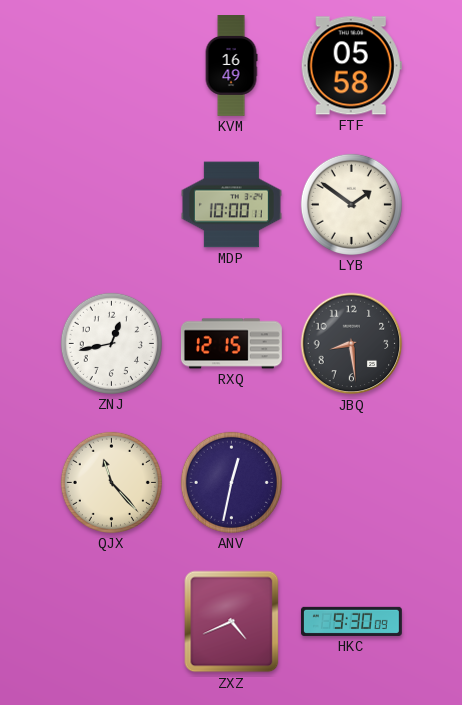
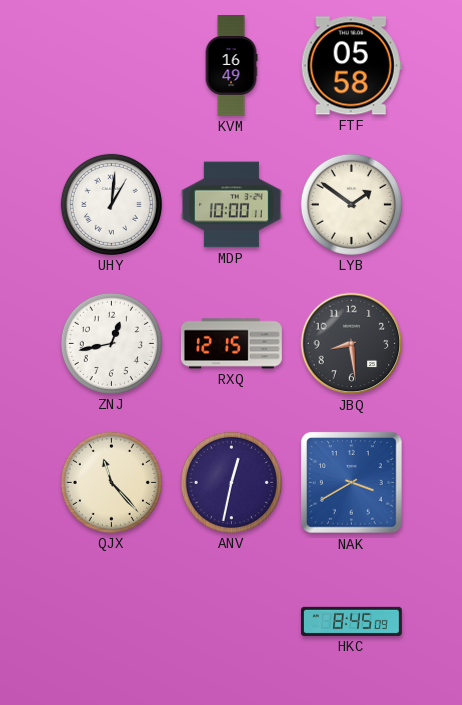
UHY: none -> 1:01 (111, 204)
NAK: none -> 3:40 (352, 483)
ZXZ: 4:41 -> none (232, 622)
HKC: 9:30 -> 8:45 (351, 621)
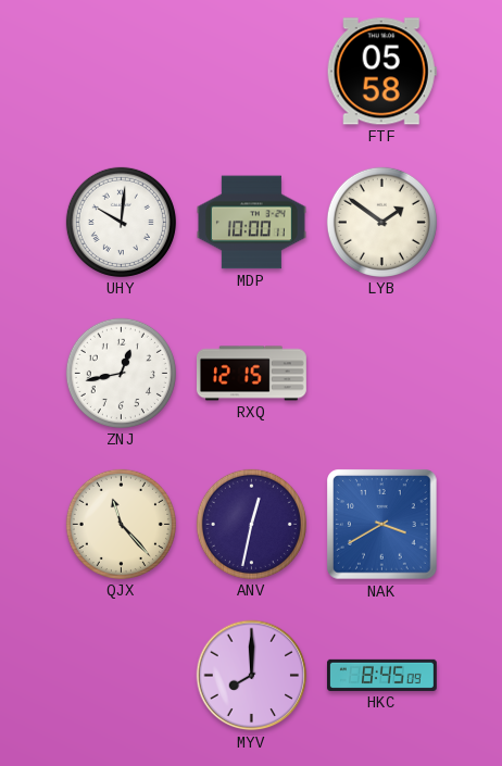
KVM: 16:49 -> none (231, 66)
UHY: 1:01 -> 10:01 (121, 222)
JBQ: 8:29 -> none (352, 344)
MYV: none -> 8:00 (252, 676)
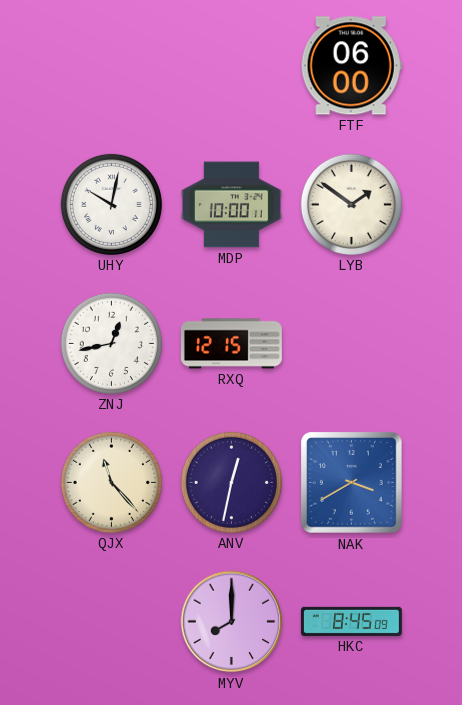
FTF: 05:58 -> 06:00 (351, 66)
UHY: 10:01 -> 10:02 (111, 204)
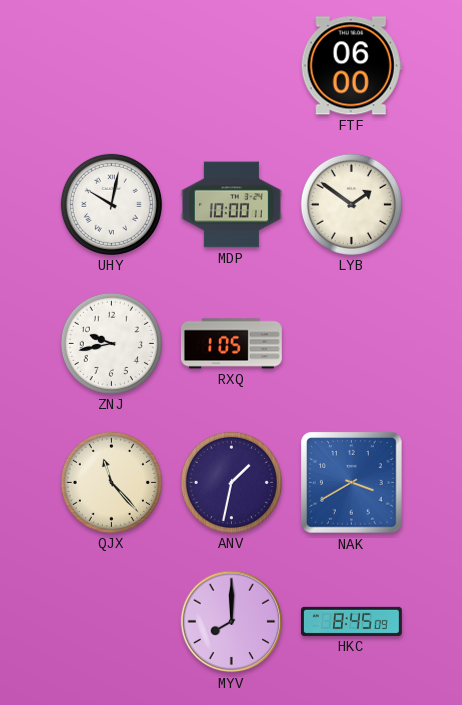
ZNJ: 12:43 -> 9:43 (111, 343)
RXQ: 12:15 -> 1:05 (231, 344)
ANV: 12:32 -> 1:32 (231, 482)
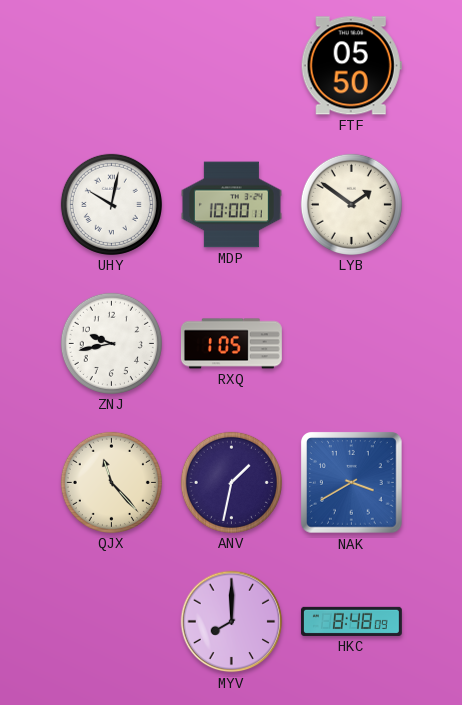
FTF: 06:00 -> 05:50 (351, 66)
HKC: 8:45 -> 8:48 (351, 621)
